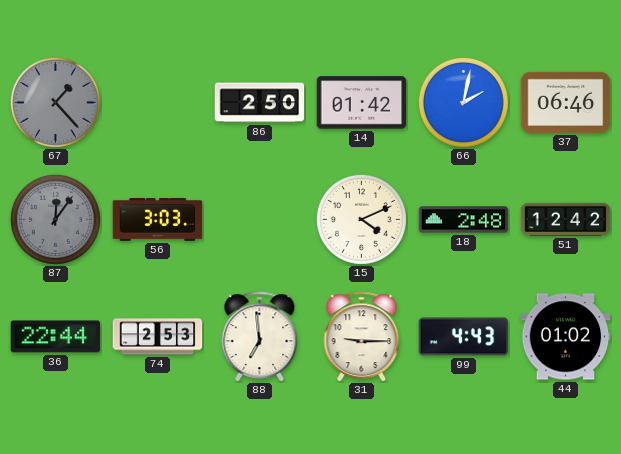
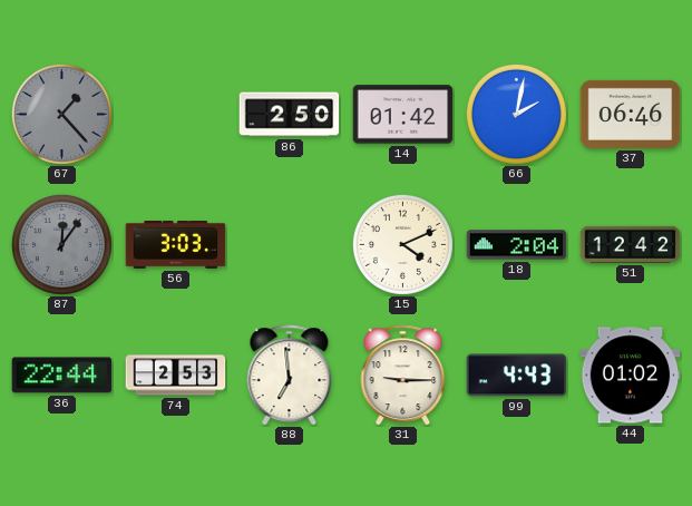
18: 2:48 -> 2:04 (517, 245)
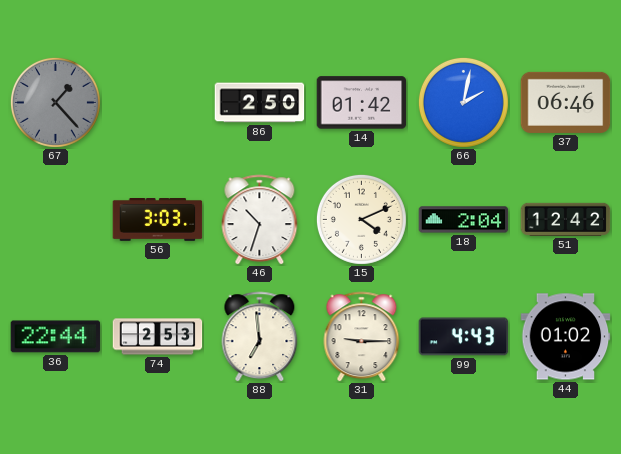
87: 12:06 -> none (61, 244)
46: none -> 10:33 (260, 220)
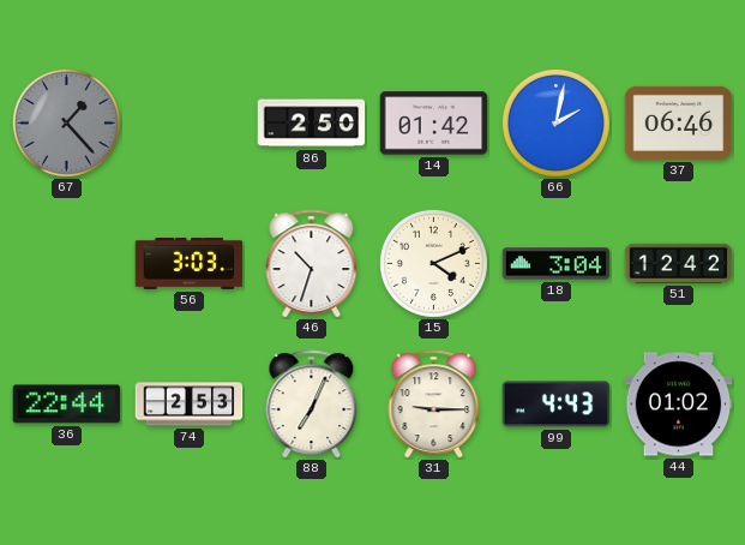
18: 2:04 -> 3:04 (557, 264)
88: 6:59 -> 7:04 (312, 405)
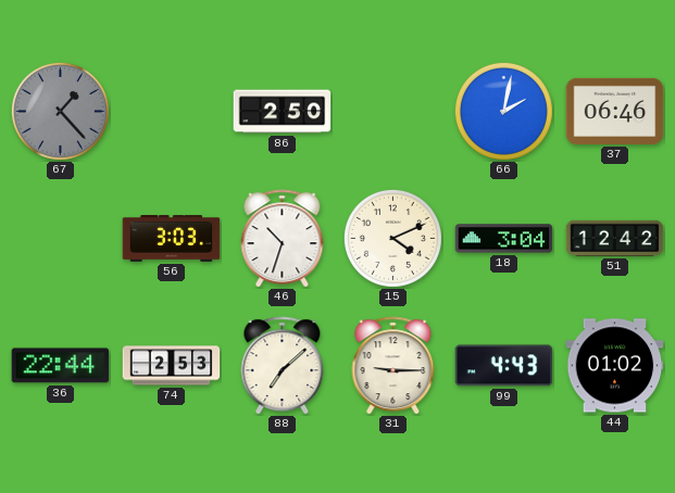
14: 01:42 -> none (434, 124)
88: 7:04 -> 7:08 (283, 366)
